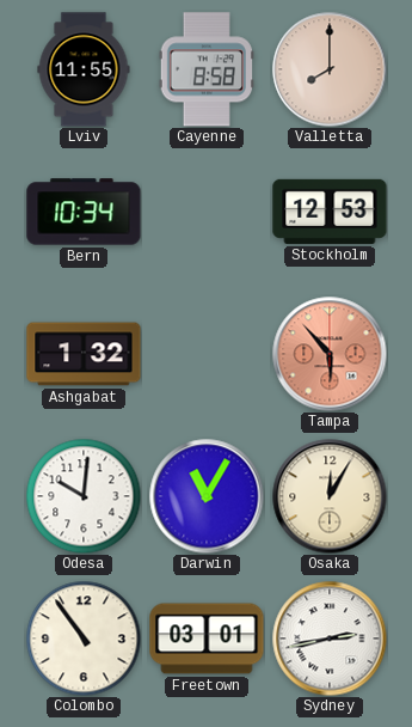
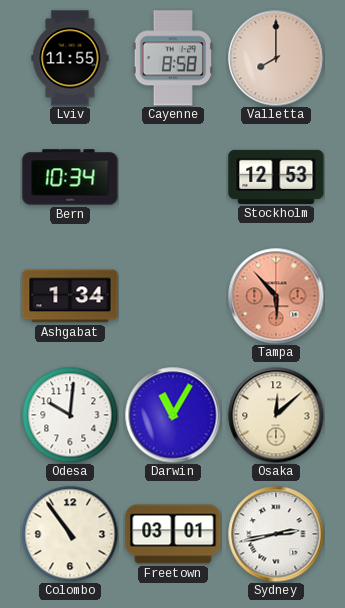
Ashgabat: 1:32 -> 1:34 (70, 296)
Osaka: 12:05 -> 12:08 (276, 415)
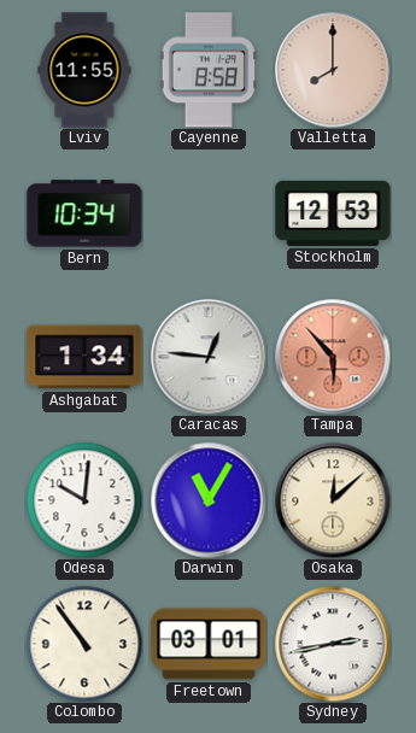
Caracas: none -> 12:46 (209, 357)
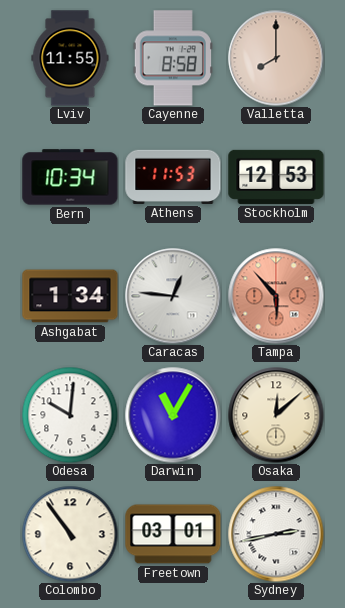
Athens: none -> 11:53 (173, 177)
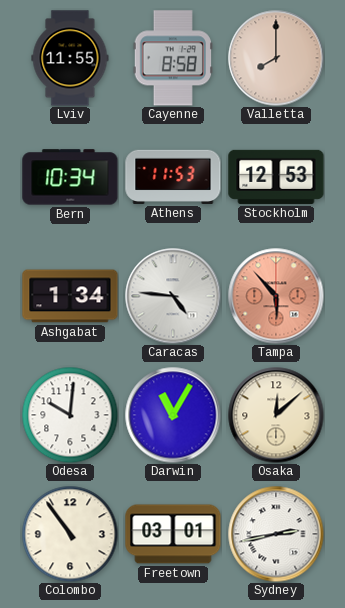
Caracas: 12:46 -> 4:46 (173, 296)
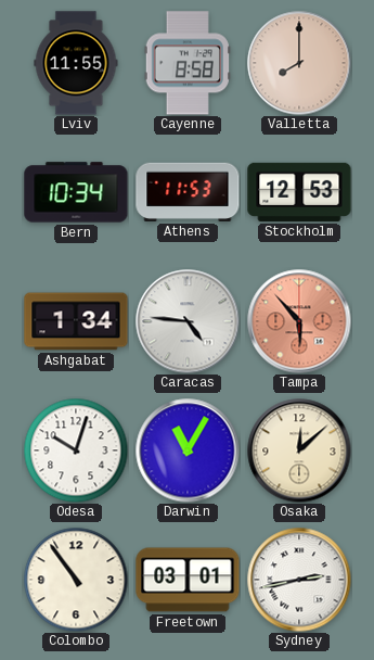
Odesa: 10:01 -> 10:03 (76, 450)
